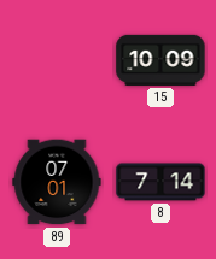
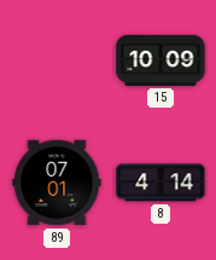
8: 7:14 -> 4:14 (160, 183)
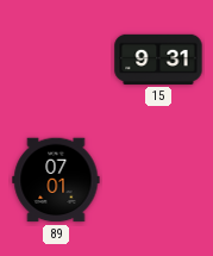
15: 10:09 -> 9:31 (158, 60)
8: 4:14 -> none (160, 183)
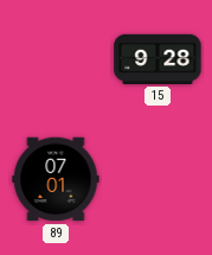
15: 9:31 -> 9:28 (158, 59)
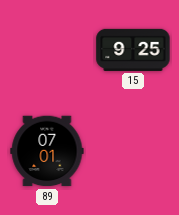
15: 9:28 -> 9:25 (133, 50)
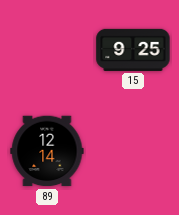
89: 07:01 -> 12:14 (47, 151)
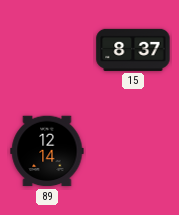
15: 9:25 -> 8:37 (133, 50)
